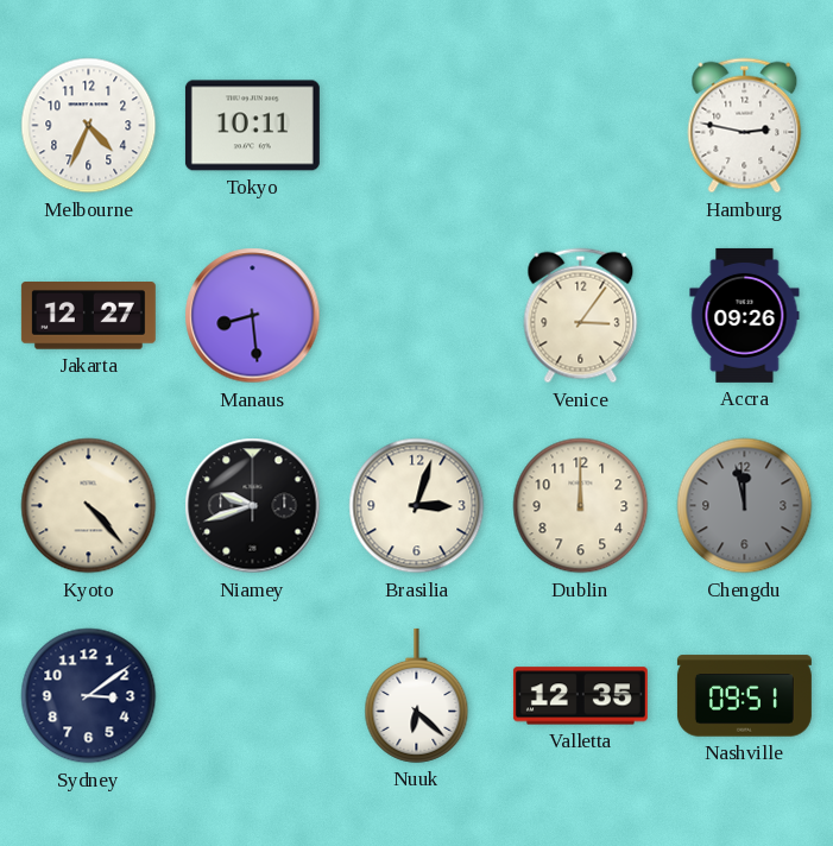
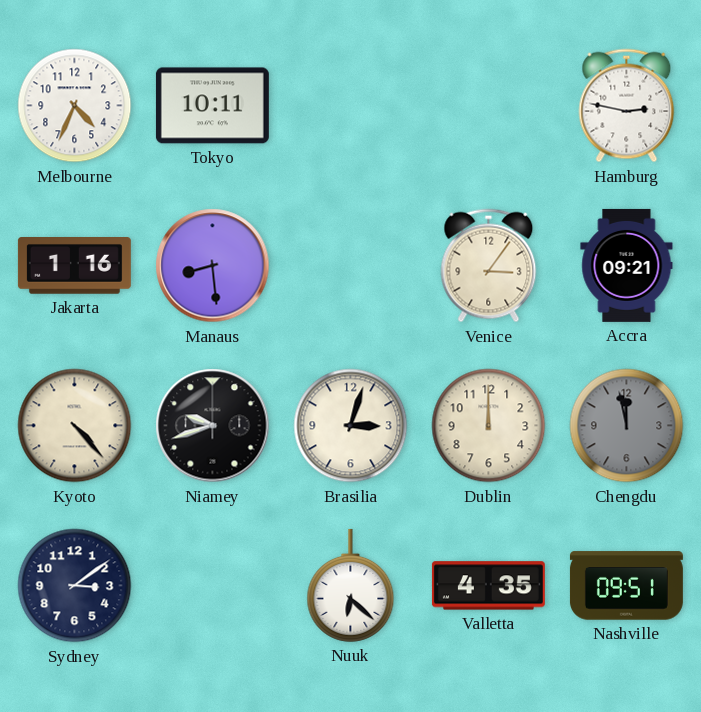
Jakarta: 12:27 -> 1:16 (74, 266)
Accra: 09:26 -> 09:21 (627, 265)
Valletta: 12:35 -> 4:35 (488, 586)
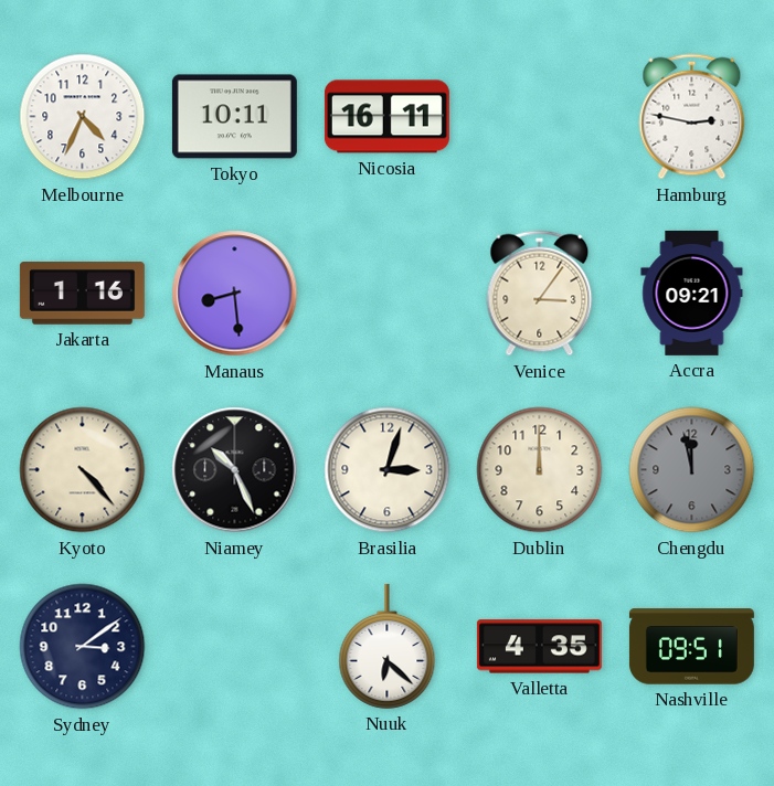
Nicosia: none -> 16:11 (386, 117)
Niamey: 9:42 -> 10:26 (235, 470)
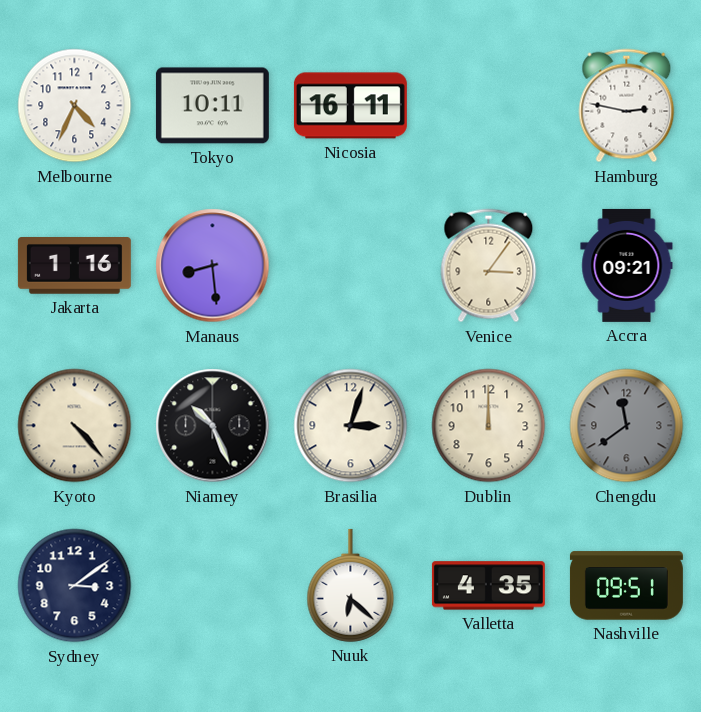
Chengdu: 11:58 -> 11:39 (627, 426)
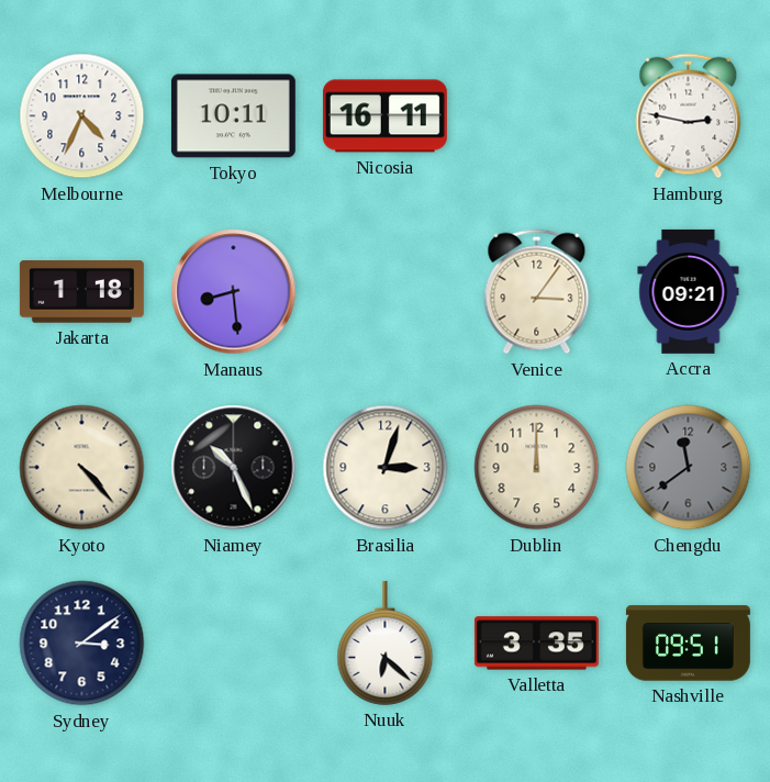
Jakarta: 1:16 -> 1:18 (81, 292)
Valletta: 4:35 -> 3:35 (536, 644)
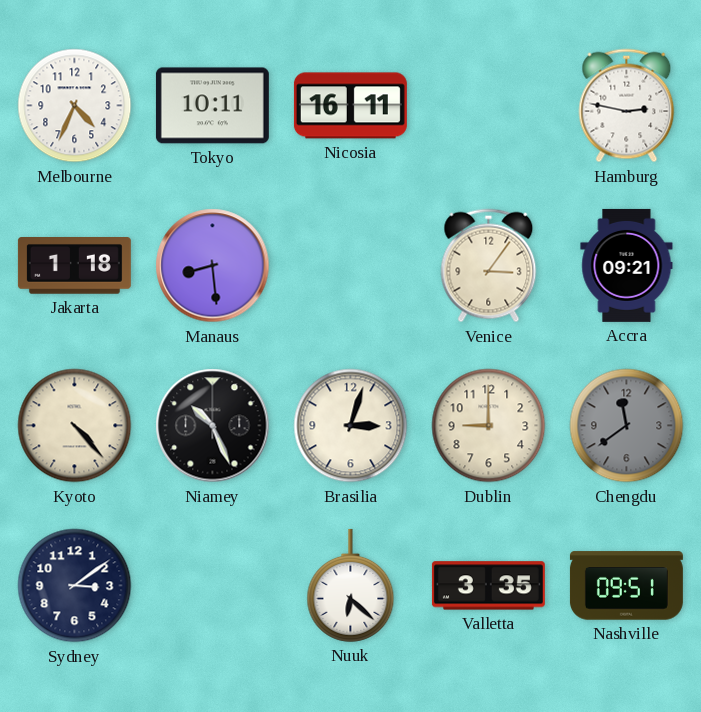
Dublin: 12:00 -> 9:00 (489, 426)
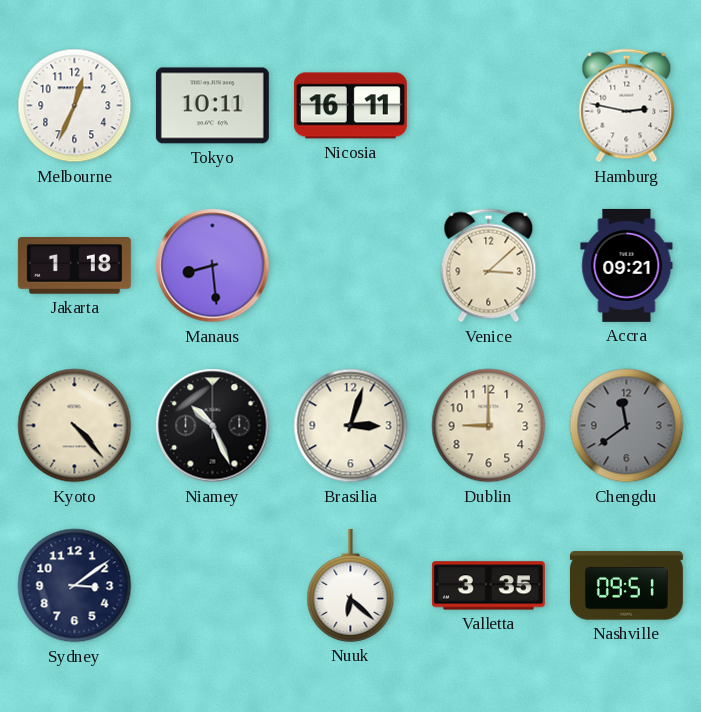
Melbourne: 4:34 -> 12:34 (75, 106)
Venice: 3:06 -> 3:08 (489, 266)
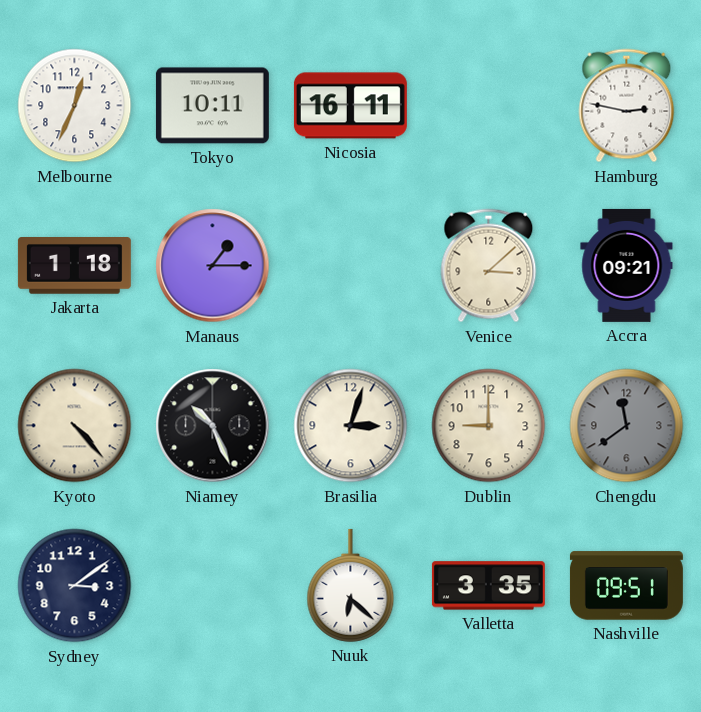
Manaus: 8:29 -> 1:15 (213, 266)
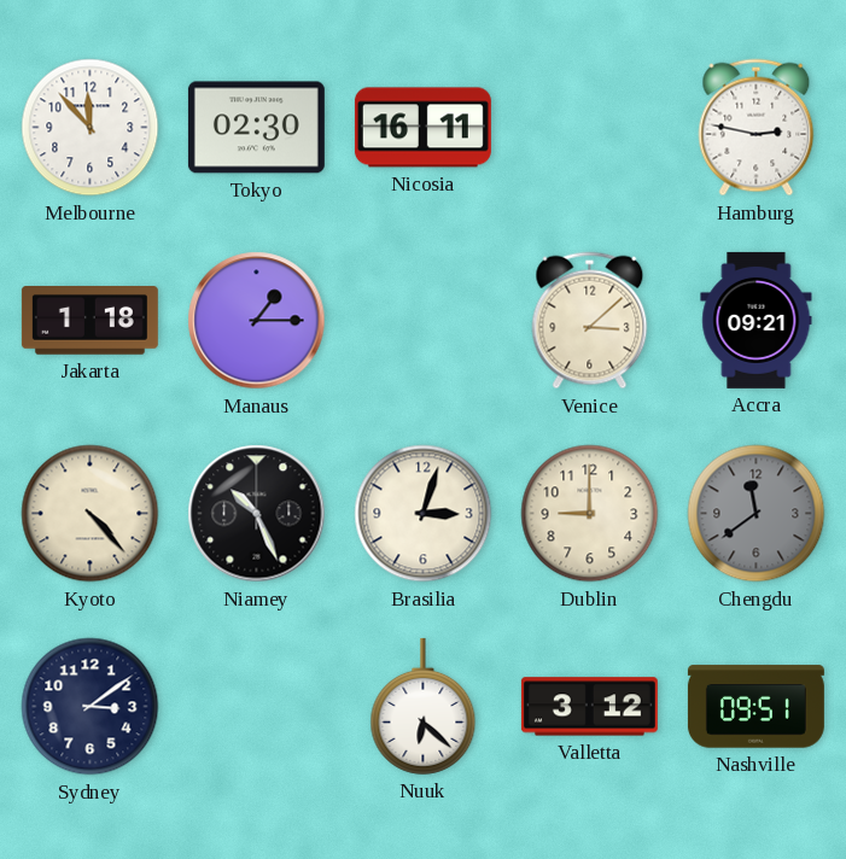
Melbourne: 12:34 -> 11:53 (91, 128)
Tokyo: 10:11 -> 02:30 (256, 128)
Valletta: 3:35 -> 3:12 (589, 707)
